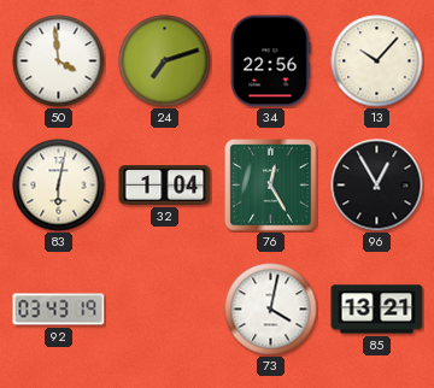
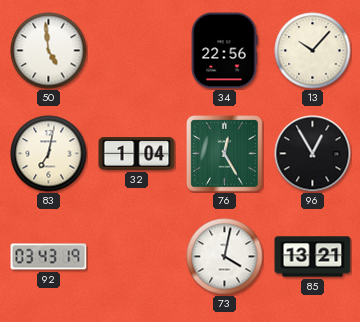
50: 3:59 -> 4:59 (49, 51)
24: 7:12 -> none (165, 61)
83: 6:02 -> 7:02 (49, 154)
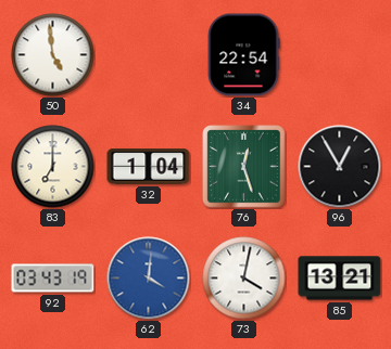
34: 22:56 -> 22:54 (243, 55)
13: 10:07 -> none (313, 51)
83: 7:02 -> 7:00 (53, 167)
76: 12:25 -> 12:27 (244, 167)
62: none -> 4:01 (149, 279)
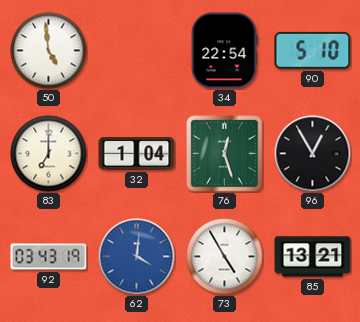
90: none -> 5:10 (313, 50)
73: 4:02 -> 4:55 (225, 257)
